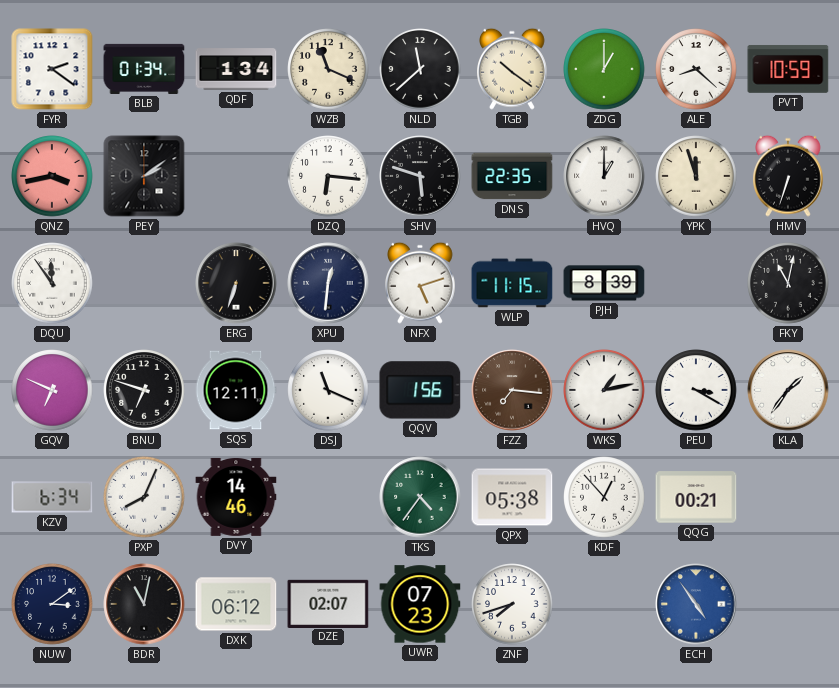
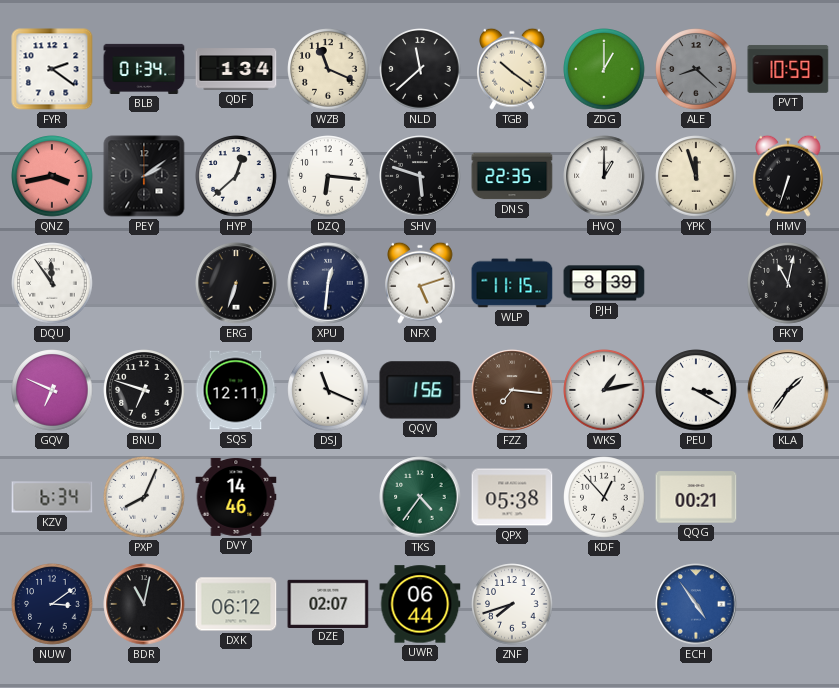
ALE dial: white -> grey (696, 69)
HYP: none -> 12:38 (236, 176)
UWR: 07:23 -> 06:44 (420, 604)
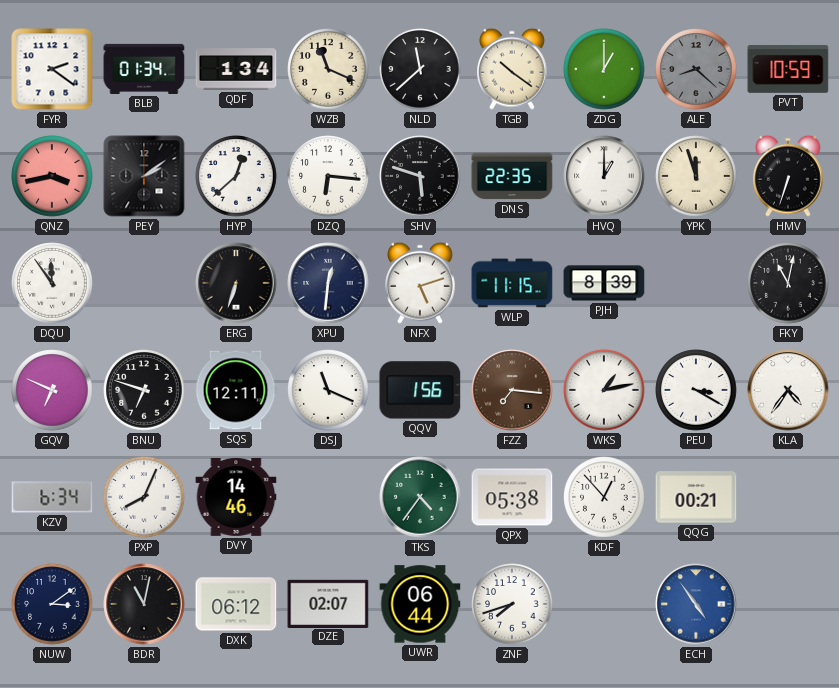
KLA: 1:36 -> 4:36 (788, 390)
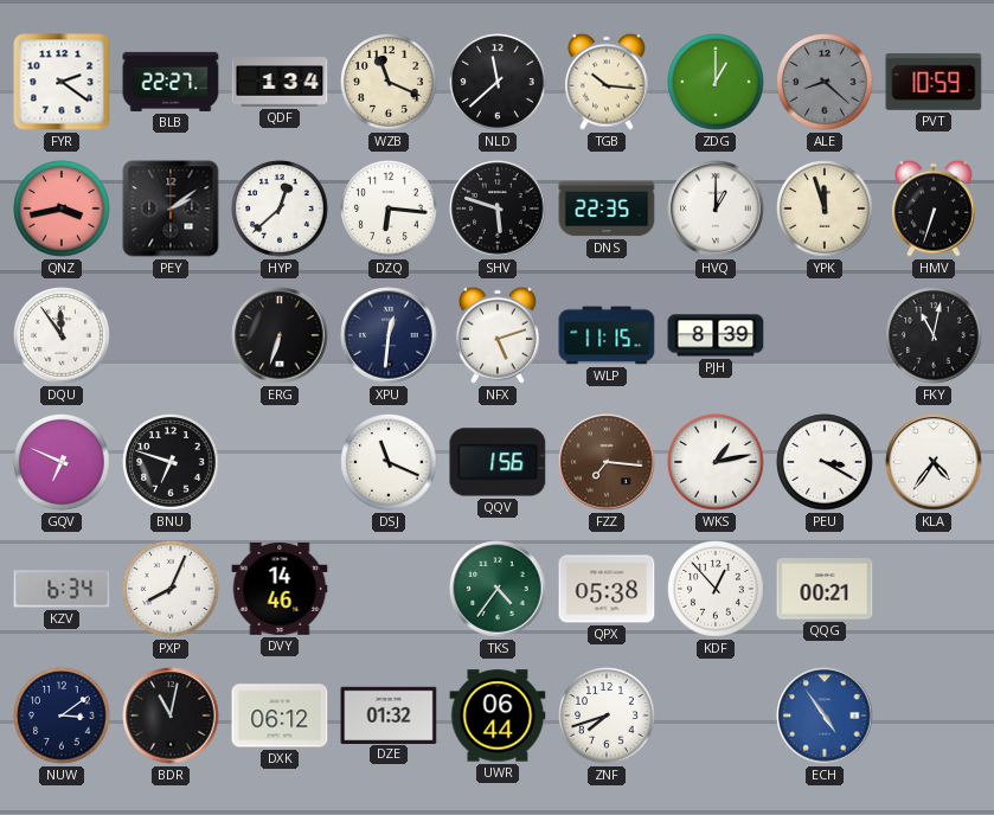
BLB: 01:34 -> 22:27 (171, 82)
TGB: 10:21 -> 10:16 (608, 82)
SQS: 12:11 -> none (236, 390)
DZE: 02:07 -> 01:32 (389, 714)
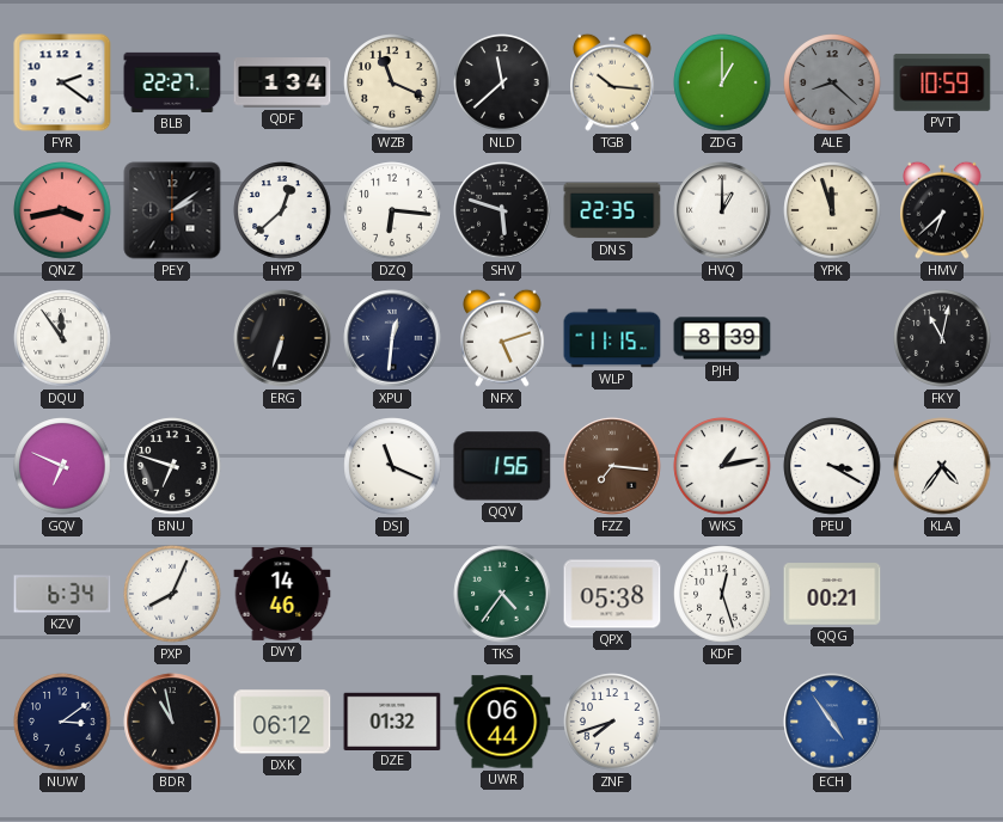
HMV: 6:33 -> 6:38 (943, 210)
KDF: 12:53 -> 12:27 (722, 594)
BDR: 11:02 -> 10:58 (172, 722)
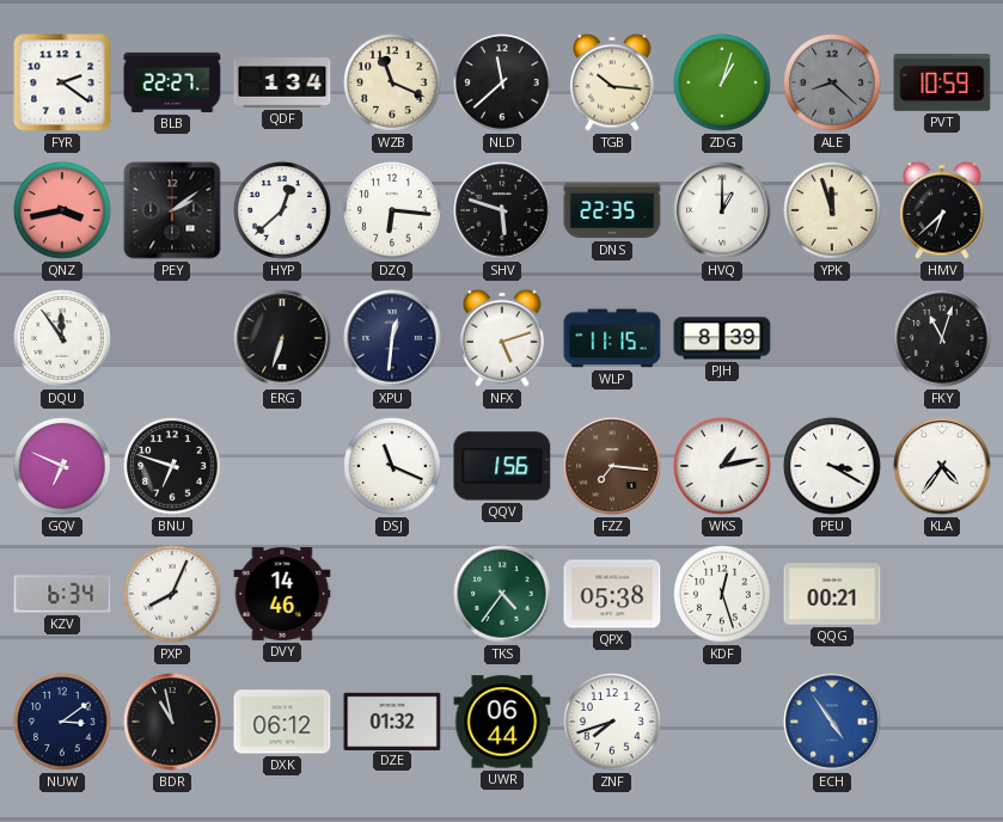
ZDG: 1:00 -> 1:03 (722, 82)
FKY: 11:02 -> 11:03 (942, 338)
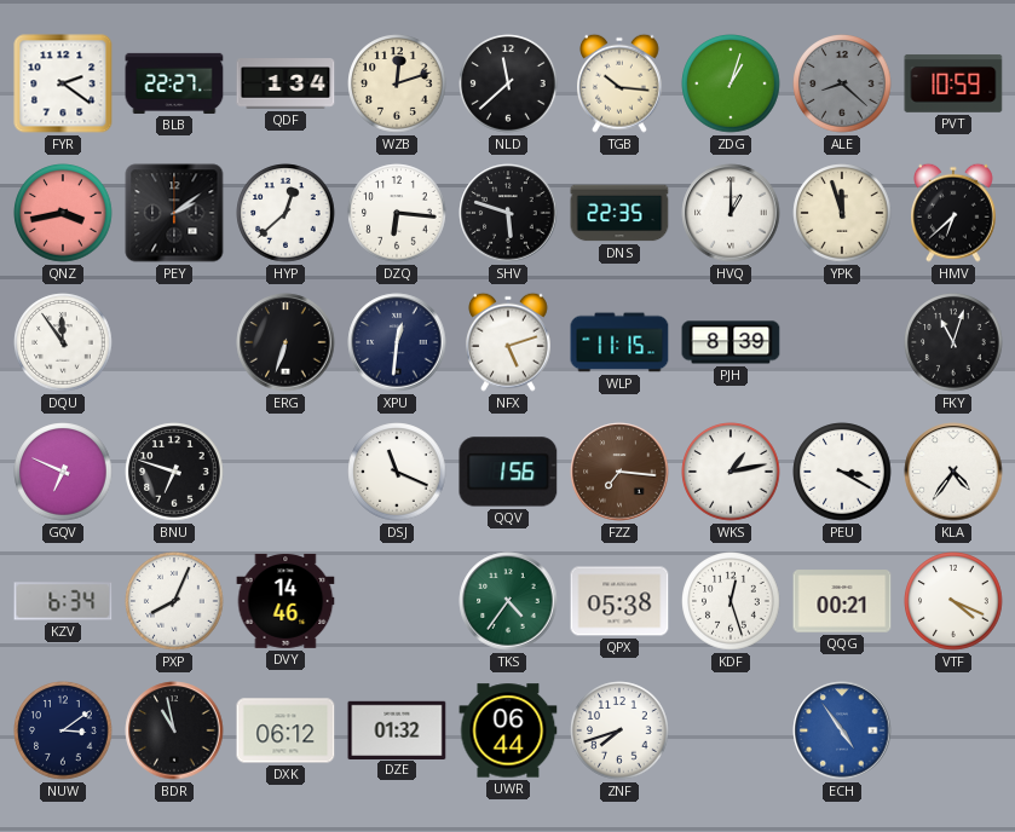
WZB: 11:19 -> 12:12 (397, 83)
VTF: none -> 4:19 (953, 601)
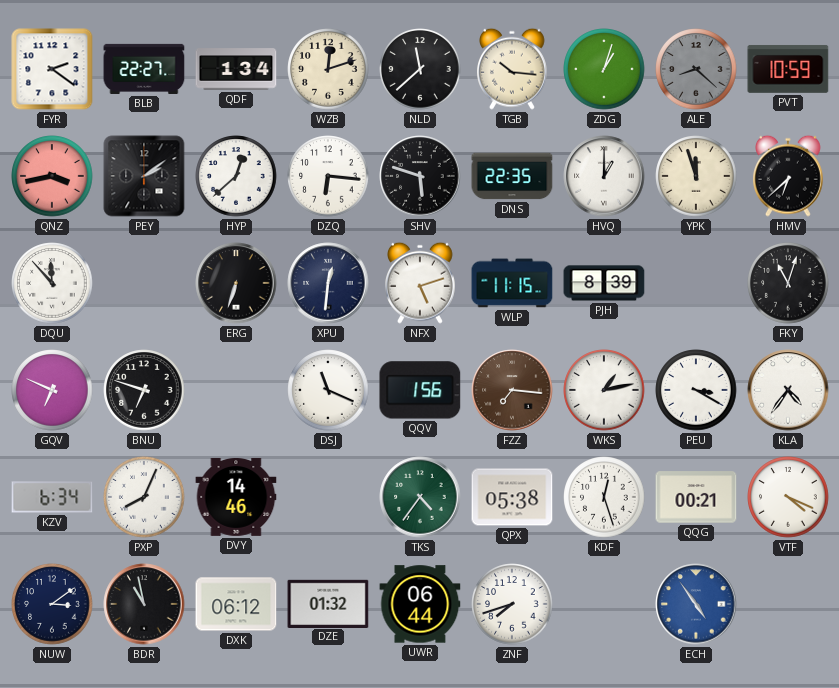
DQU: 11:54 -> 11:53 (52, 283)
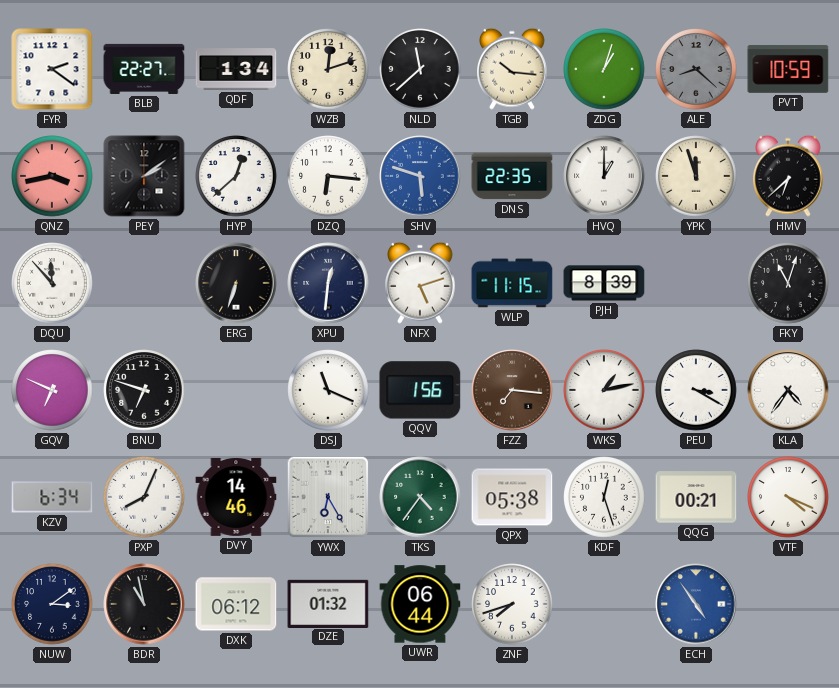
SHV dial: black -> blue (420, 176)
YWX: none -> 6:25 (328, 497)
